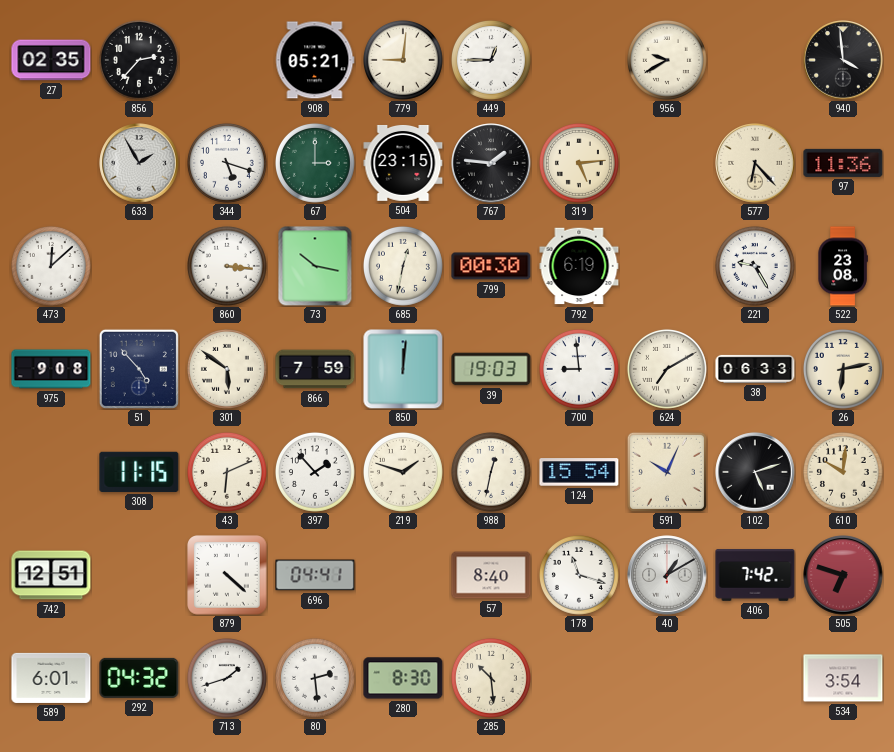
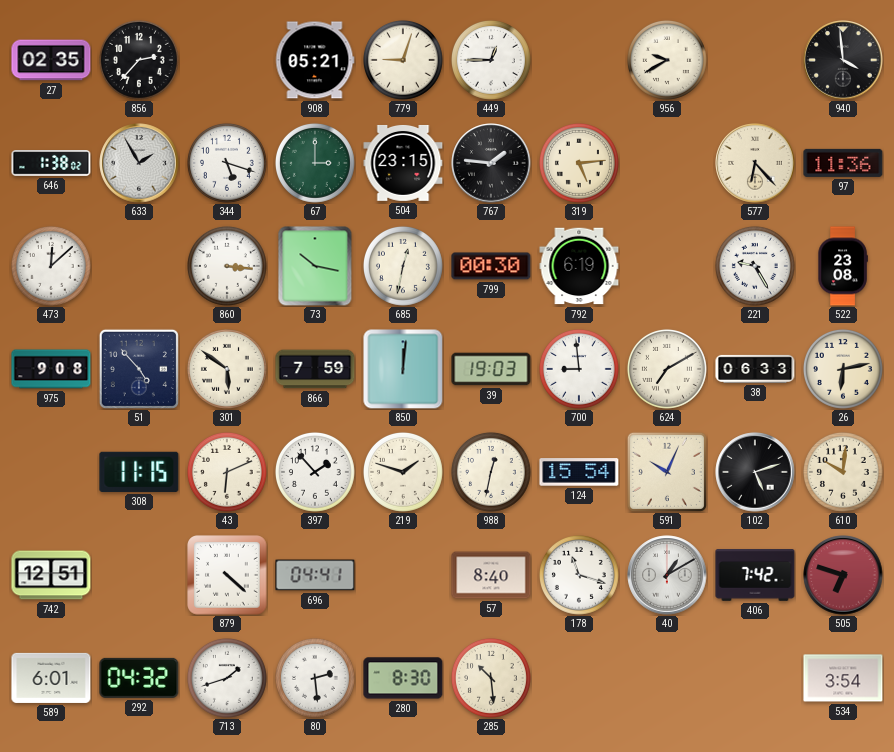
779: 9:01 -> 9:03 (403, 60)
646: none -> 1:38 (51, 163)
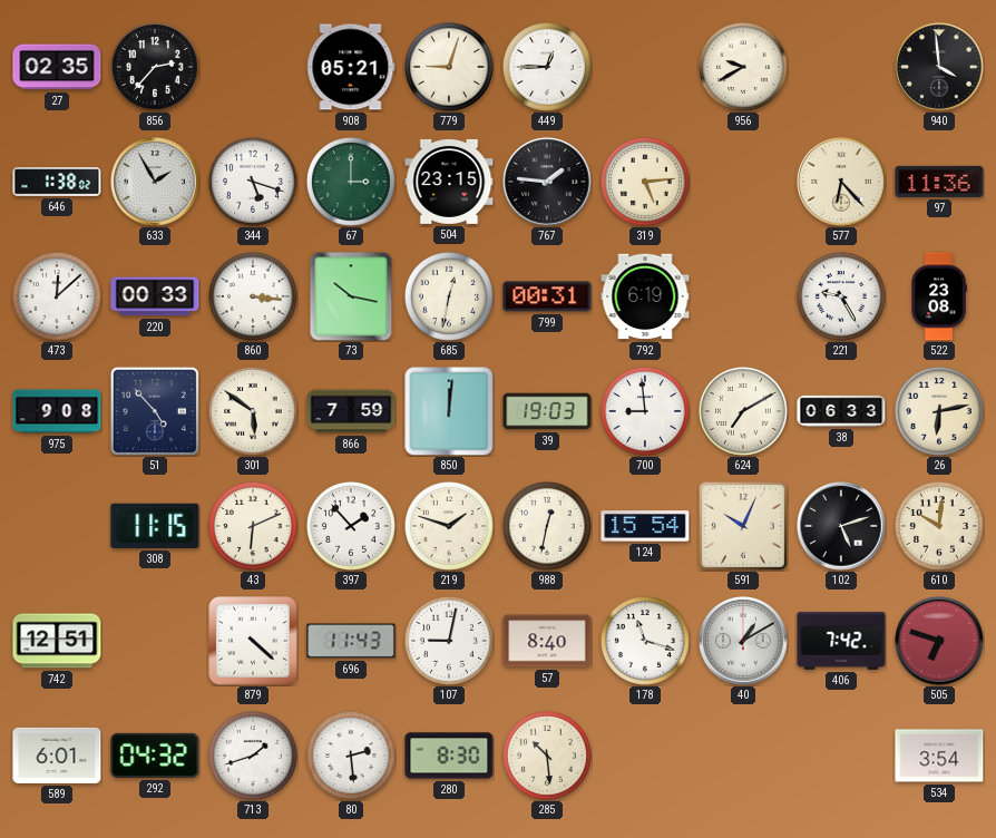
220: none -> 00:33 (155, 296)
799: 00:30 -> 00:31 (547, 296)
696: 04:41 -> 11:43 (351, 641)
107: none -> 9:02 (449, 641)
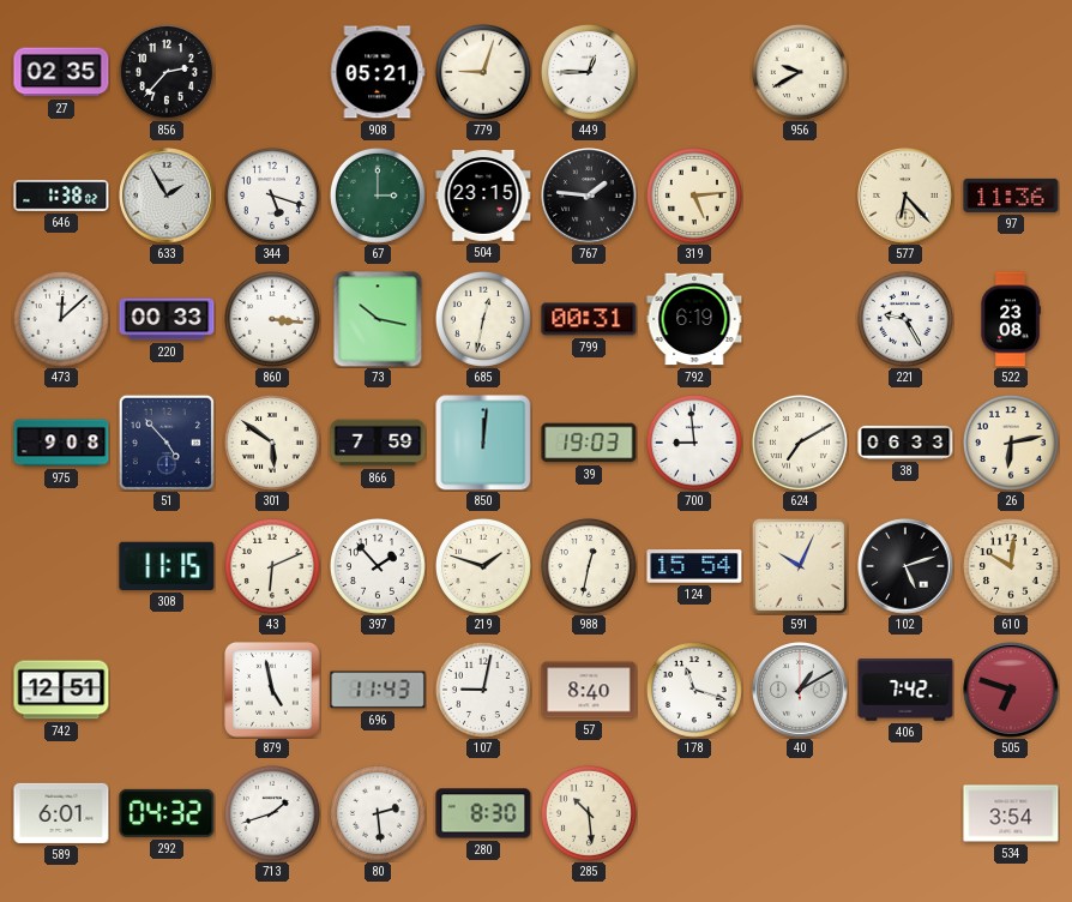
940: 3:59 -> none (939, 67)
879: 4:22 -> 4:58 (272, 690)
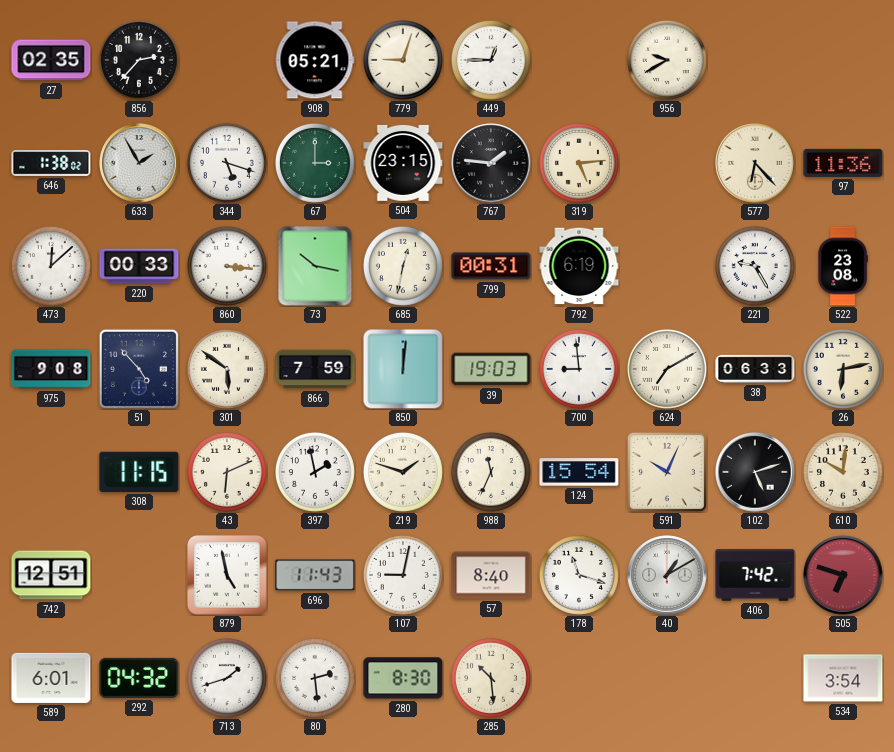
397: 1:53 -> 1:58 (315, 472)
988: 12:32 -> 11:34 (491, 472)
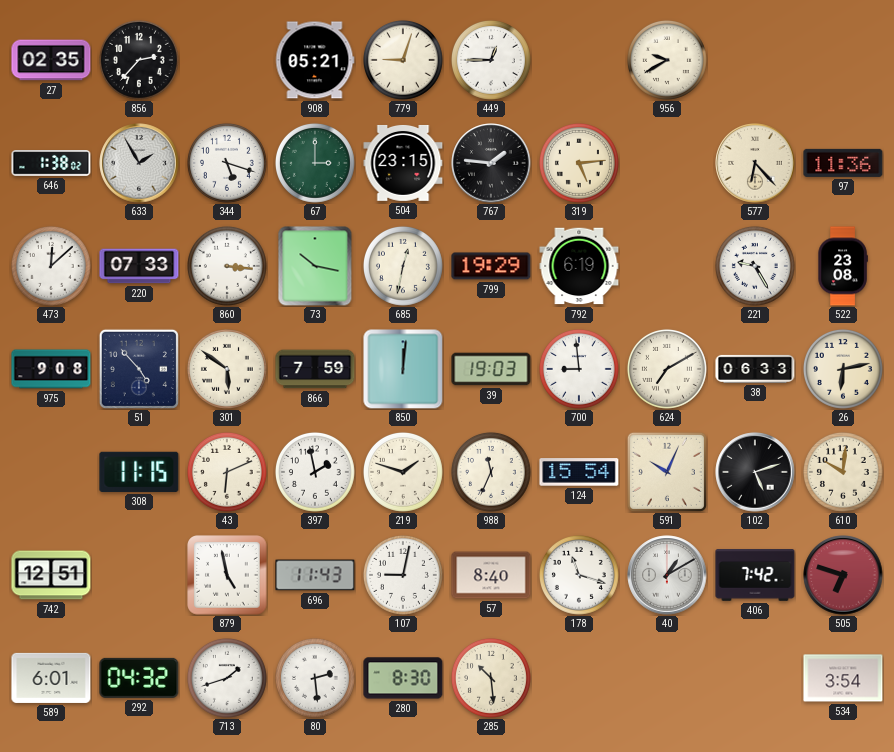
220: 00:33 -> 07:33 (139, 266)
799: 00:31 -> 19:29 (491, 266)
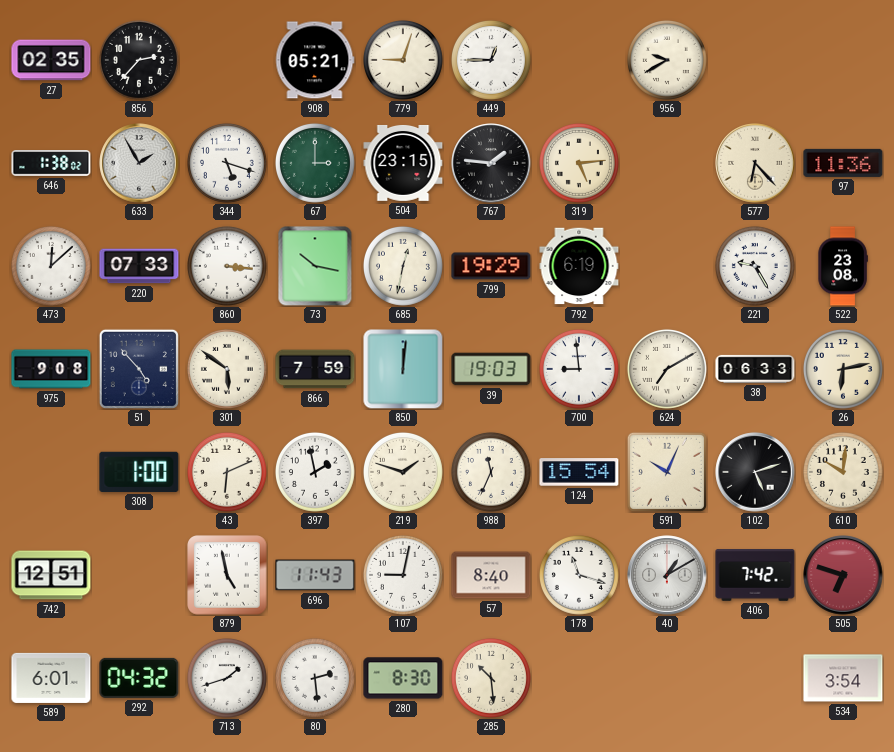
308: 11:15 -> 1:00 (139, 472)
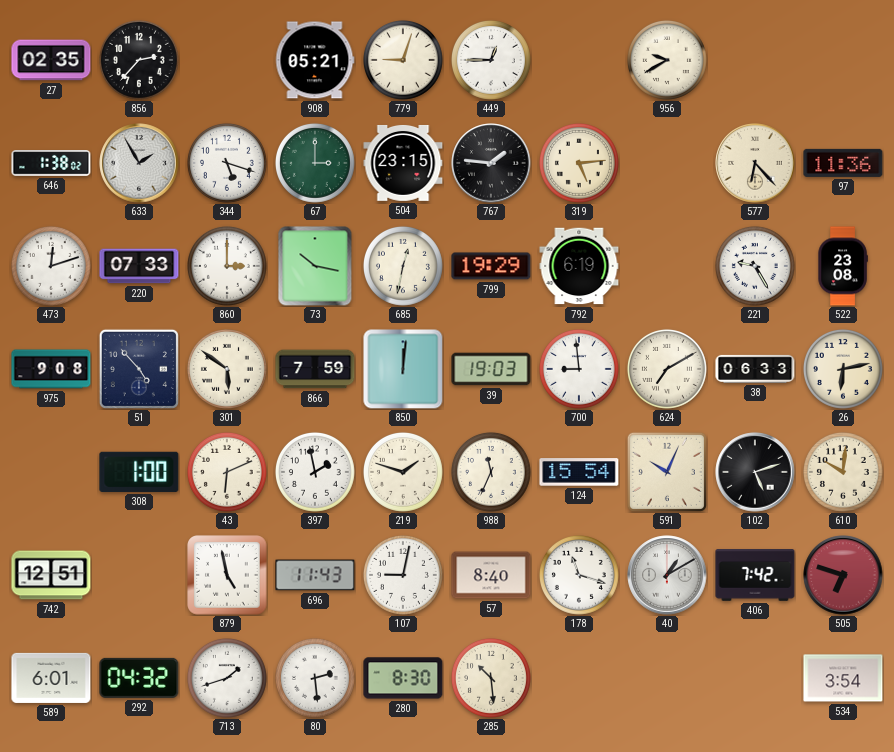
473: 12:08 -> 12:12 (51, 266)
860: 3:16 -> 3:00 (227, 266)
